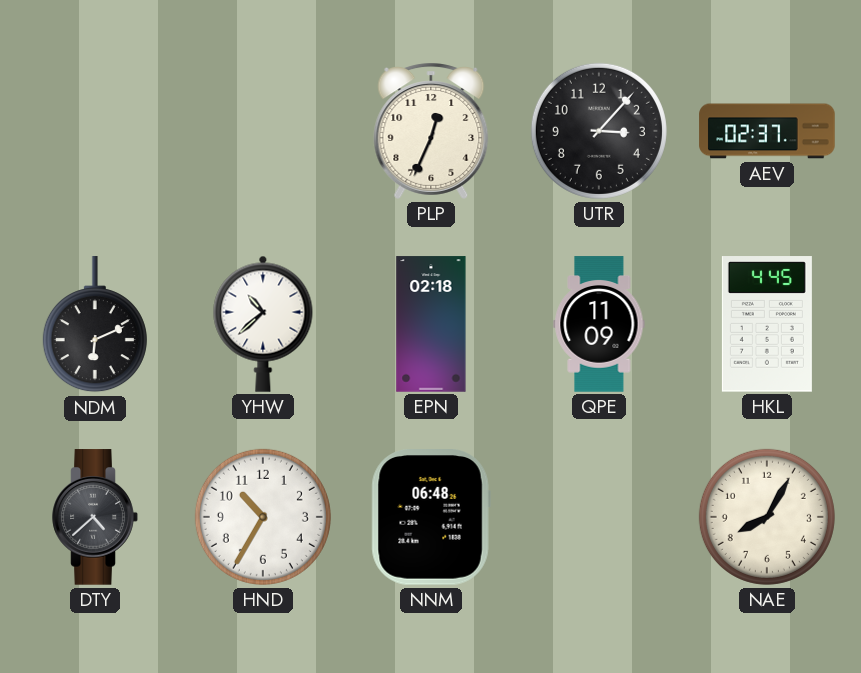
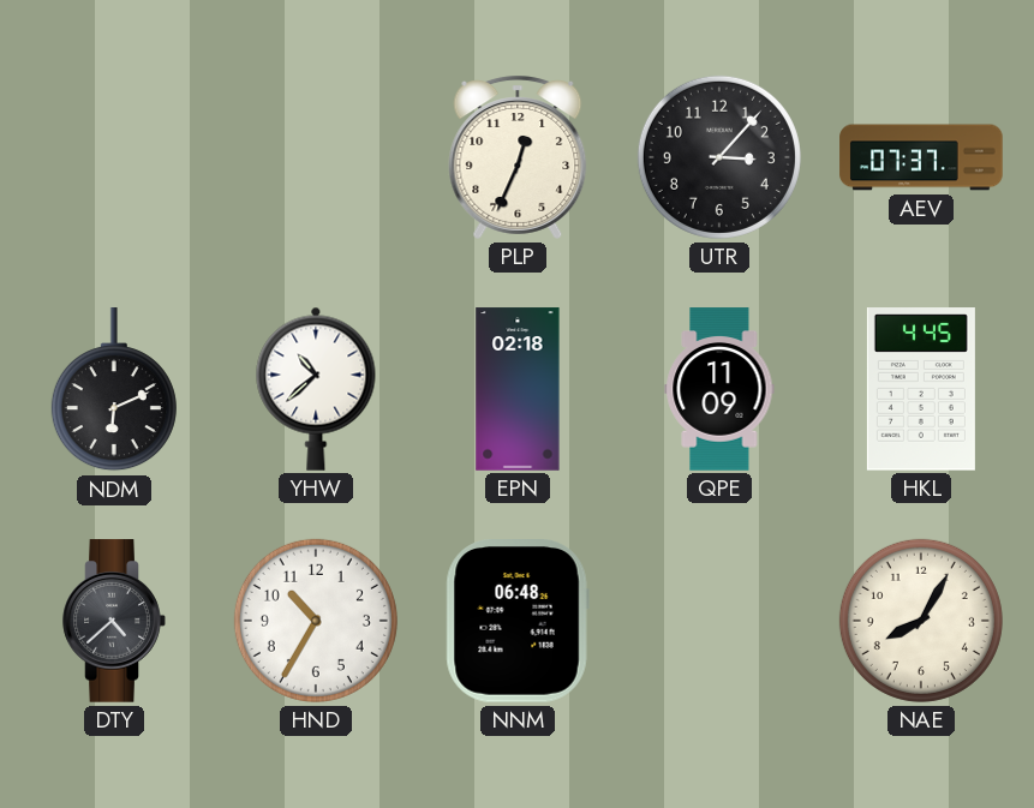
AEV: 02:37 -> 07:37 (921, 157)
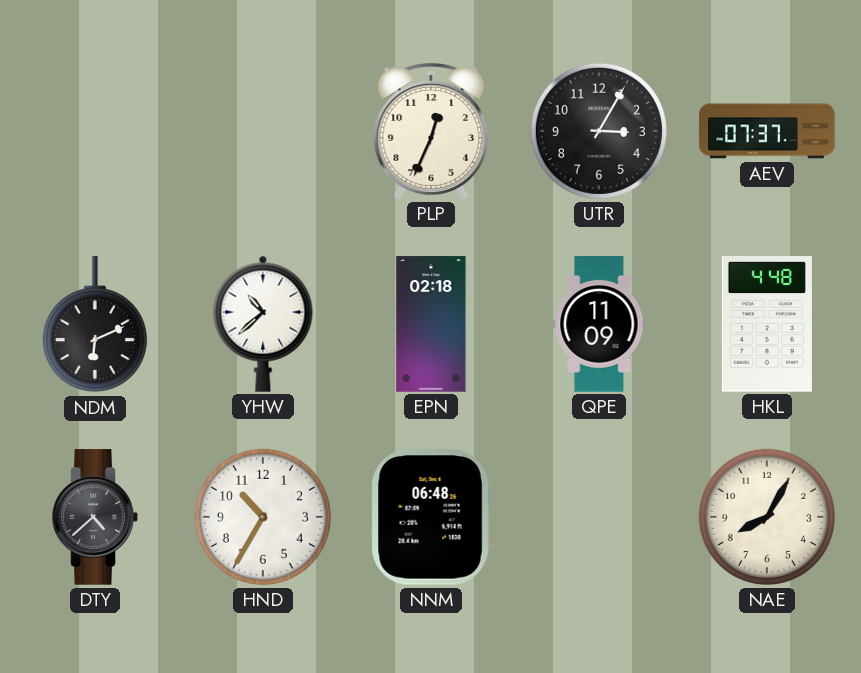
UTR: 3:07 -> 3:05 (599, 131)
HKL: 4:45 -> 4:48 (767, 324)
